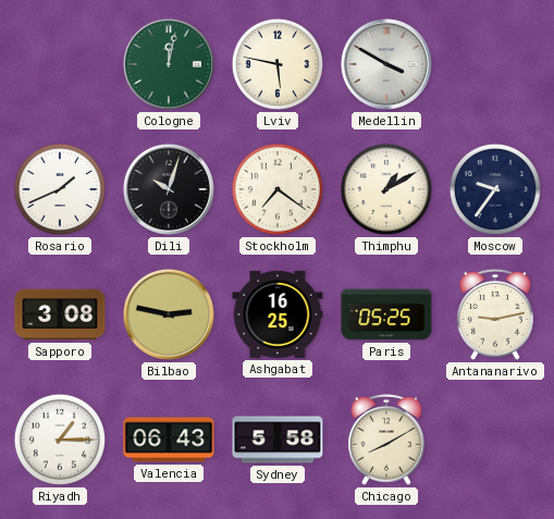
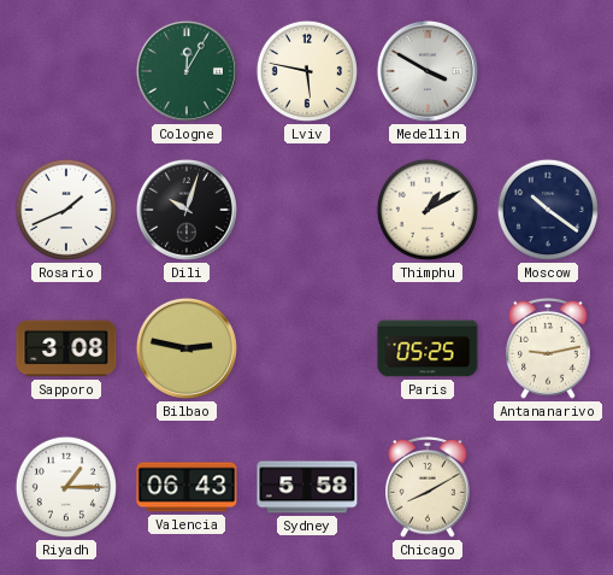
Cologne: 12:02 -> 12:05 (187, 71)
Stockholm: 7:21 -> none (278, 189)
Moscow: 9:36 -> 10:21 (548, 210)
Ashgabat: 16:25 -> none (278, 314)
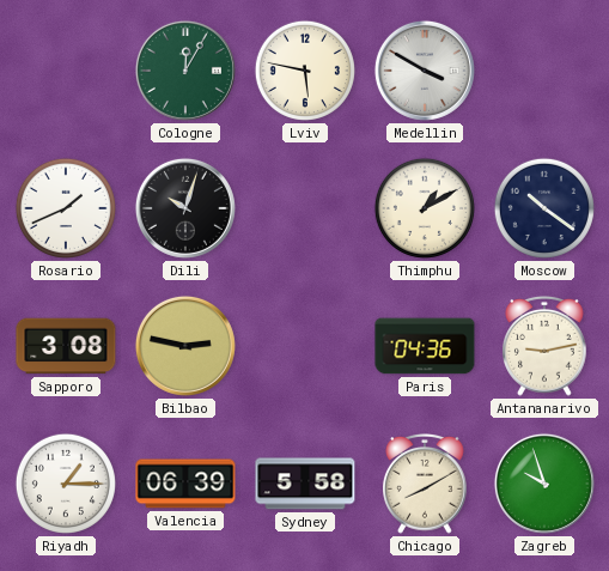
Paris: 05:25 -> 04:36 (425, 346)
Valencia: 06:43 -> 06:39 (185, 484)
Zagreb: none -> 9:57 (544, 484)
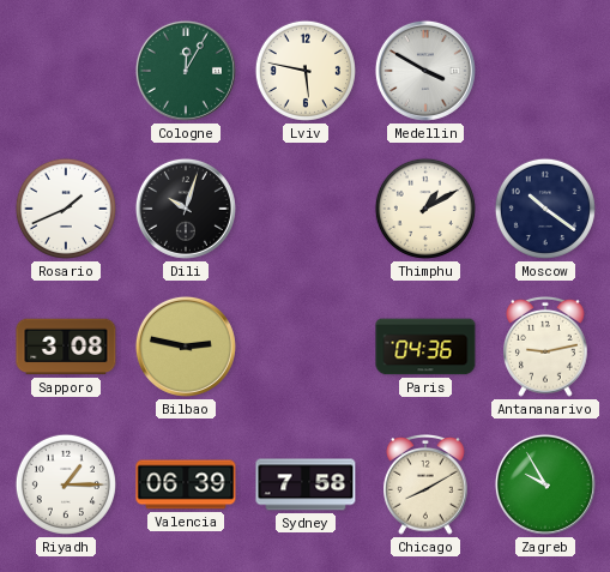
Sydney: 5:58 -> 7:58 (306, 484)
Zagreb: 9:57 -> 9:55 (545, 484)
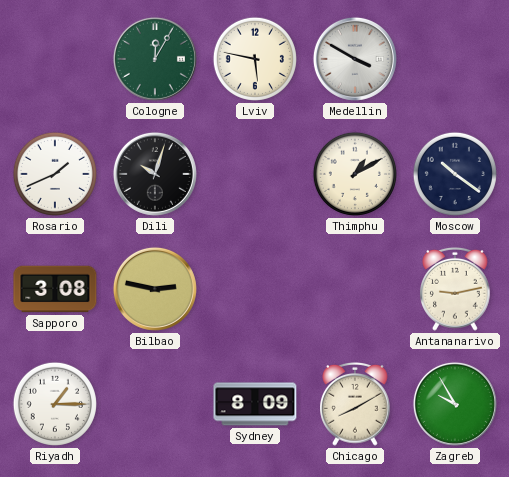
Paris: 04:36 -> none (425, 347)
Valencia: 06:39 -> none (186, 484)
Sydney: 7:58 -> 8:09 (255, 404)
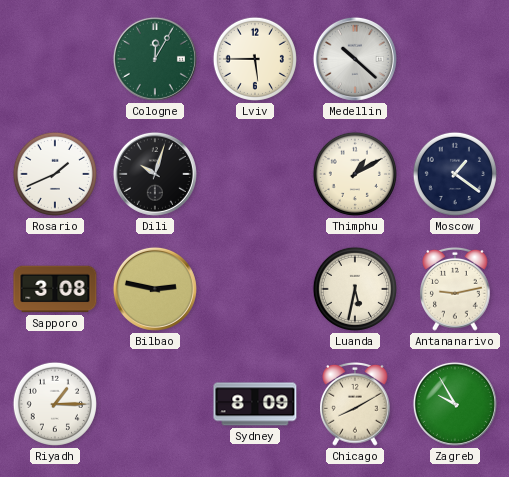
Lviv: 5:47 -> 5:45 (255, 59)
Medellin: 3:50 -> 10:22 (355, 59)
Moscow: 10:21 -> 1:21 (455, 174)
Luanda: none -> 5:32 (355, 289)
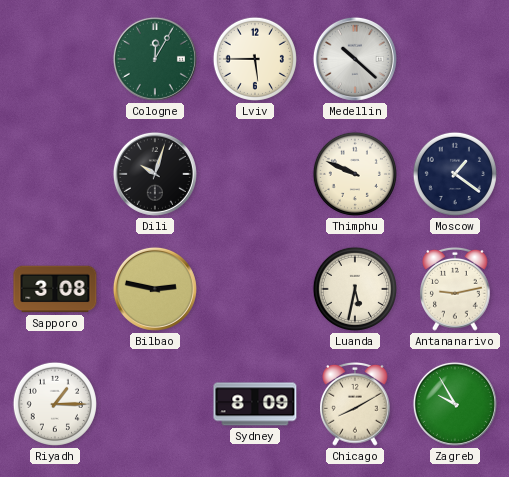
Rosario: 1:41 -> none (55, 174)
Thimphu: 1:10 -> 9:49 (355, 174)
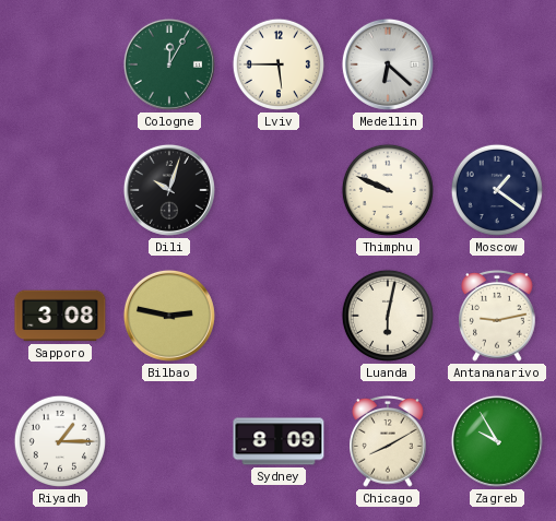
Medellin: 10:22 -> 6:22 (388, 64)
Luanda: 5:32 -> 6:02 (388, 316)
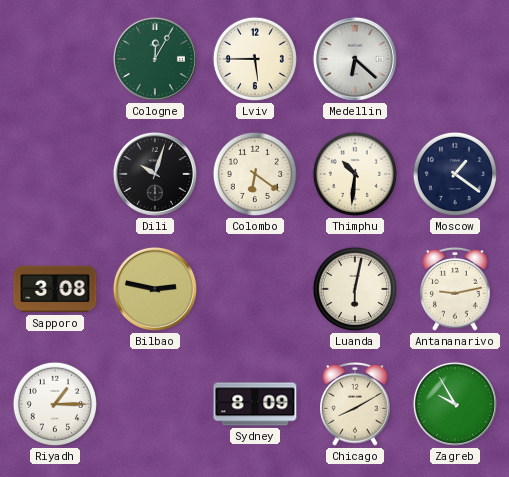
Colombo: none -> 6:21 (255, 174)
Thimphu: 9:49 -> 10:31 (355, 174)
